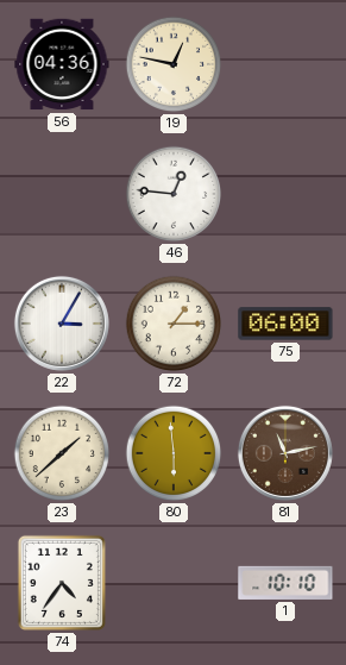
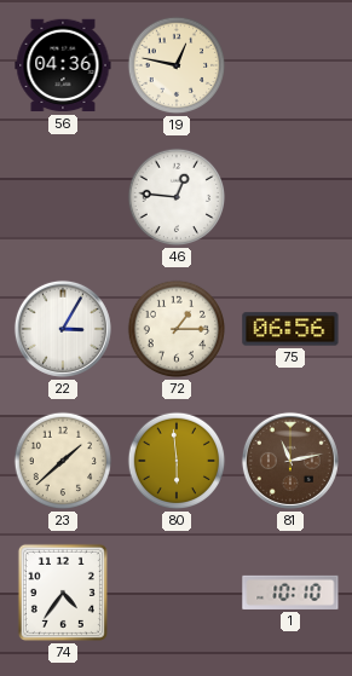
75: 06:00 -> 06:56 (290, 329)
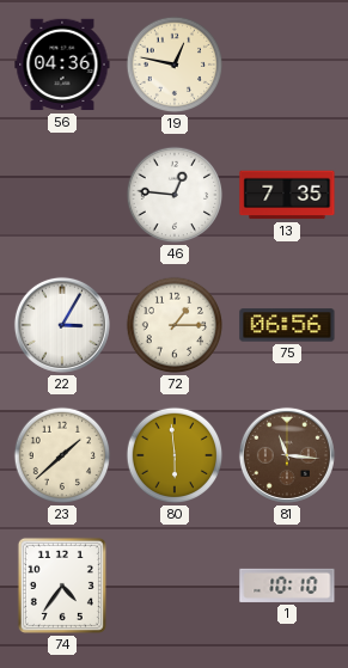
13: none -> 7:35 (287, 195)
81: 11:13 -> 11:16 (287, 455)
